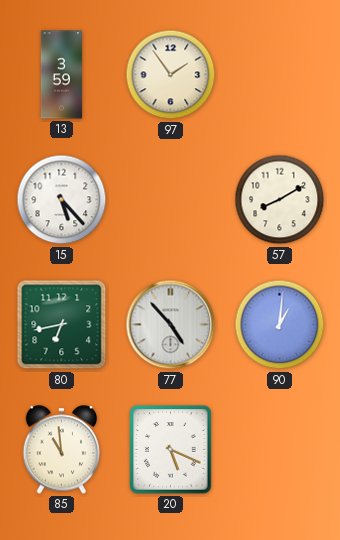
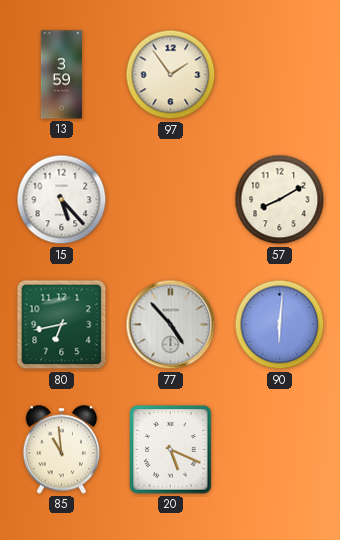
90: 1:01 -> 6:01 (280, 325)
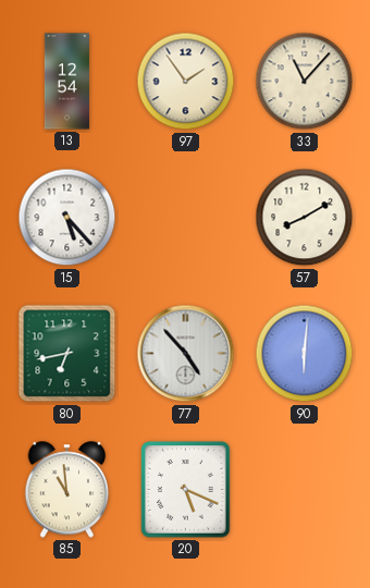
13: 3:59 -> 12:54 (66, 82)
33: none -> 11:07 (305, 82)
